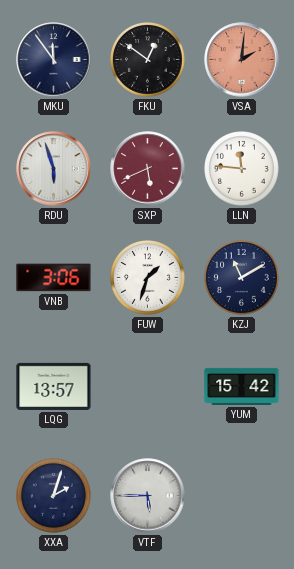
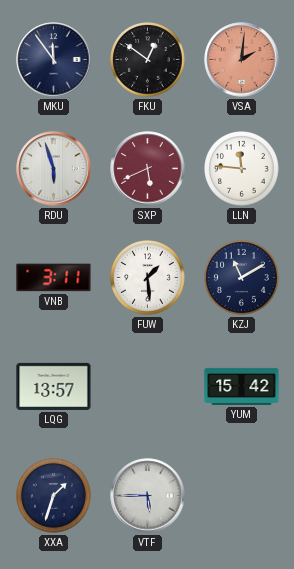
VNB: 3:06 -> 3:11 (54, 278)
FUW: 1:33 -> 1:29 (148, 278)
XXA: 2:03 -> 1:33 (54, 496)
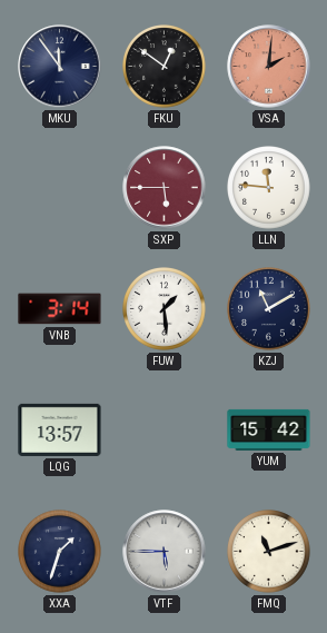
RDU: 5:57 -> none (54, 169)
SXP: 5:41 -> 5:45 (165, 188)
VNB: 3:11 -> 3:14 (60, 309)
FMQ: none -> 11:12 (269, 552)
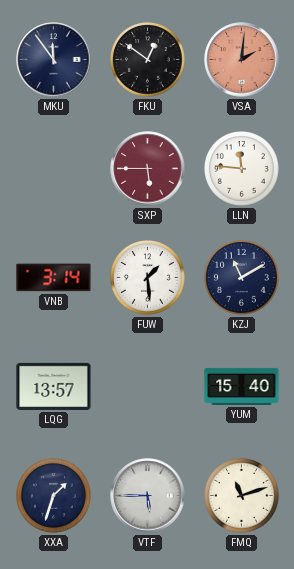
YUM: 15:42 -> 15:40 (242, 386)
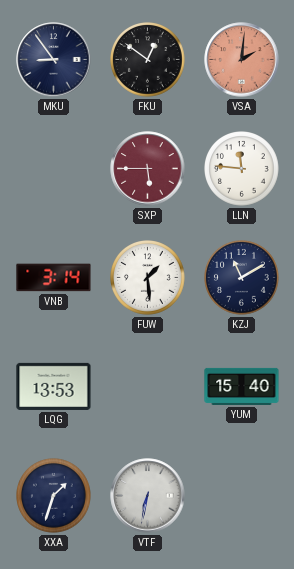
MKU: 11:54 -> 8:54 (54, 60)
LQG: 13:57 -> 13:53 (54, 386)
VTF: 5:45 -> 6:32 (148, 496)
FMQ: 11:12 -> none (242, 496)
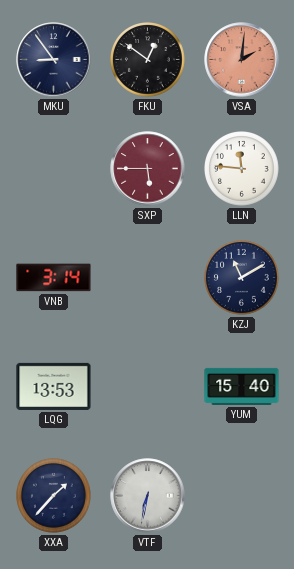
FUW: 1:29 -> none (148, 278)
XXA: 1:33 -> 1:37 (54, 496)
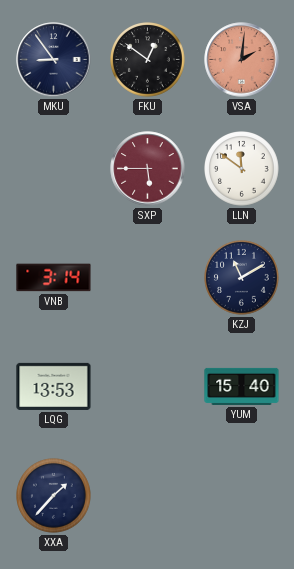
LLN: 11:46 -> 11:51 (242, 169)
VTF: 6:32 -> none (148, 496)
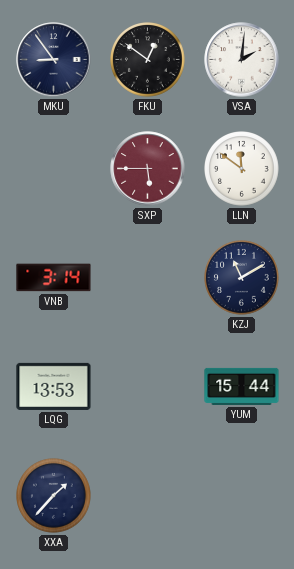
VSA dial: salmon -> white (242, 60)
YUM: 15:40 -> 15:44 (242, 386)
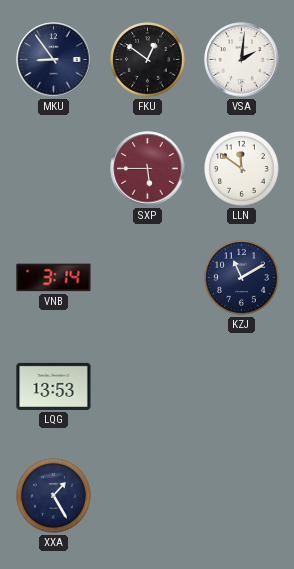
YUM: 15:44 -> none (242, 386)
XXA: 1:37 -> 1:25 (54, 496)
